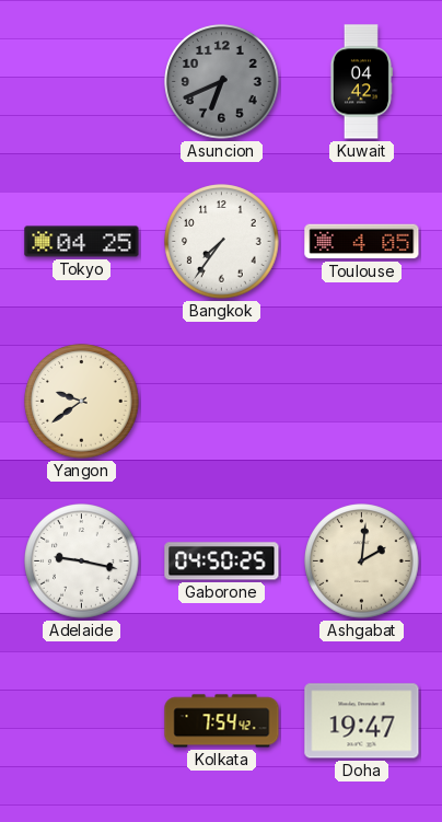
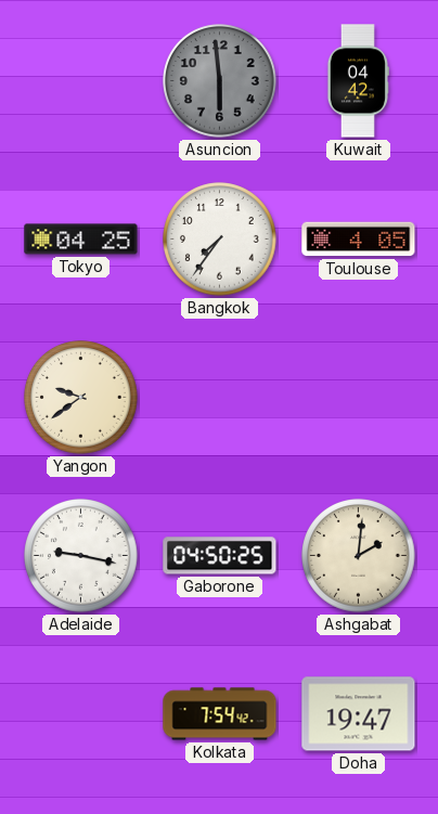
Asuncion: 6:41 -> 5:59 (220, 81)
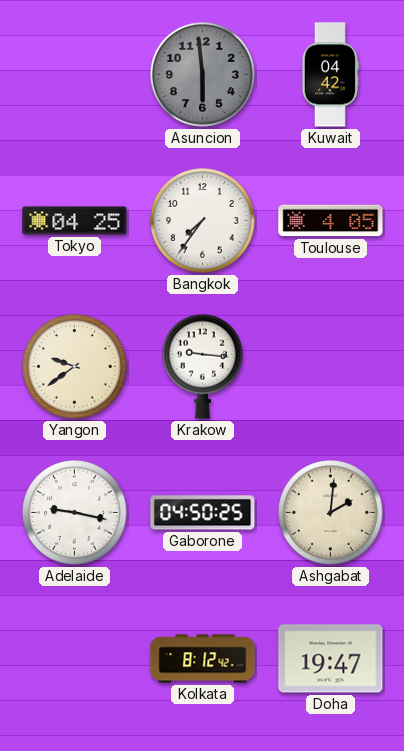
Krakow: none -> 9:16 (203, 366)
Kolkata: 7:54 -> 8:12 (203, 659)
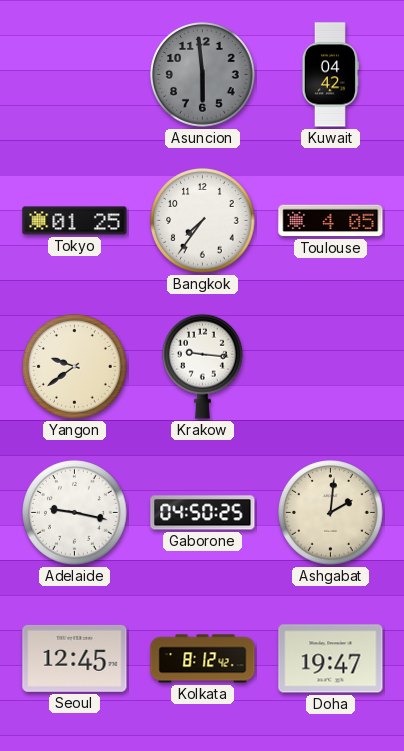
Tokyo: 04:25 -> 01:25 (75, 221)
Seoul: none -> 12:45 (75, 658)
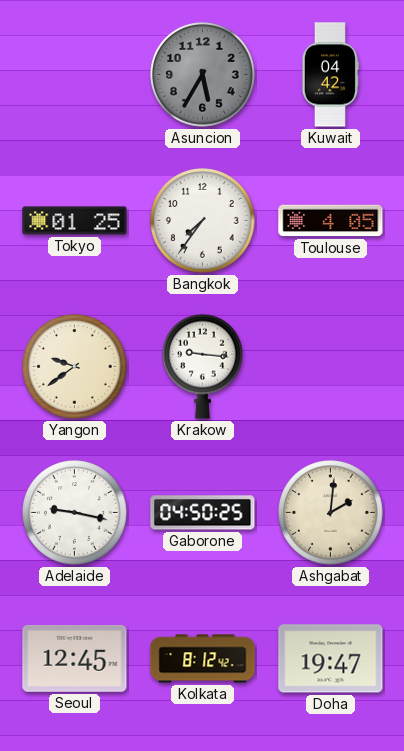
Asuncion: 5:59 -> 5:35 (203, 75)
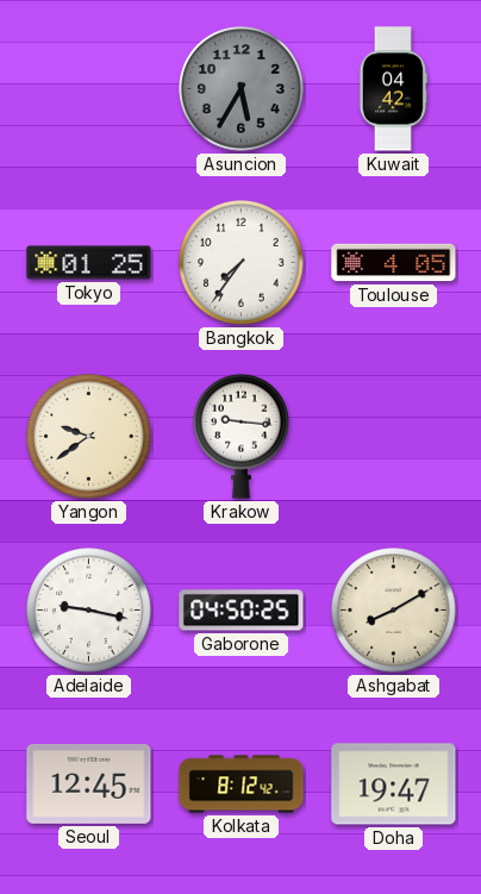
Ashgabat: 2:01 -> 8:10 (394, 611)
